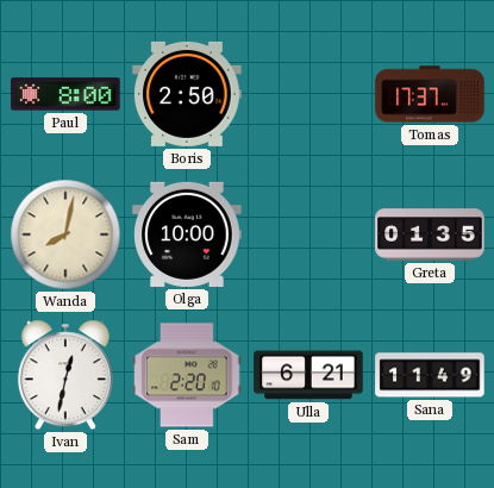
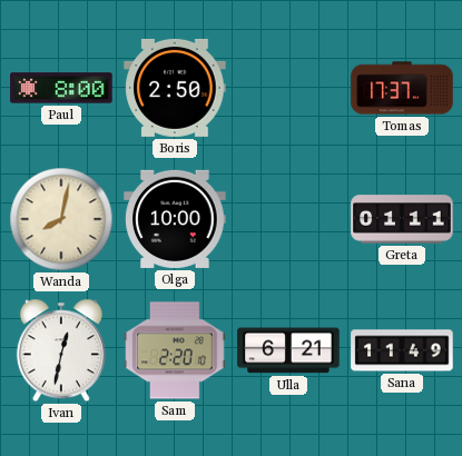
Greta: 01:35 -> 01:11 (402, 219)
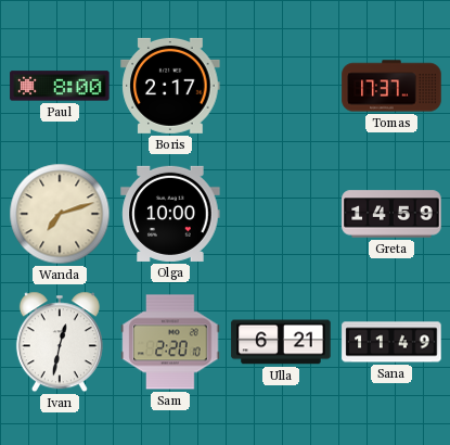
Boris: 2:50 -> 2:17 (170, 86)
Wanda: 8:02 -> 7:12 (60, 214)
Greta: 01:11 -> 14:59 (391, 214)
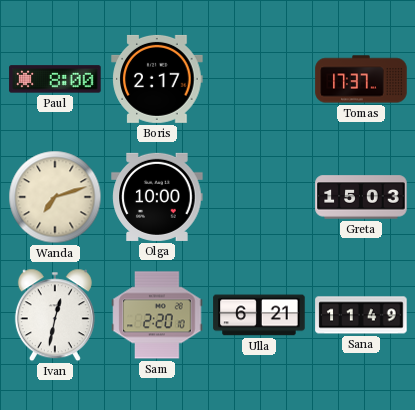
Greta: 14:59 -> 15:03 (361, 197)
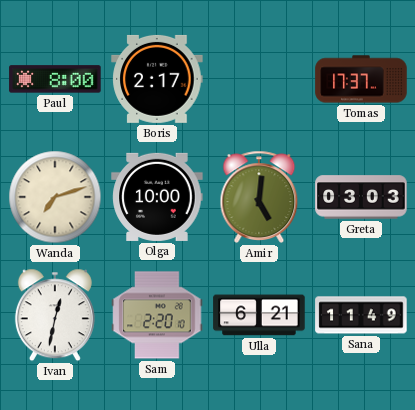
Amir: none -> 5:01 (259, 197)
Greta: 15:03 -> 03:03 (361, 197)
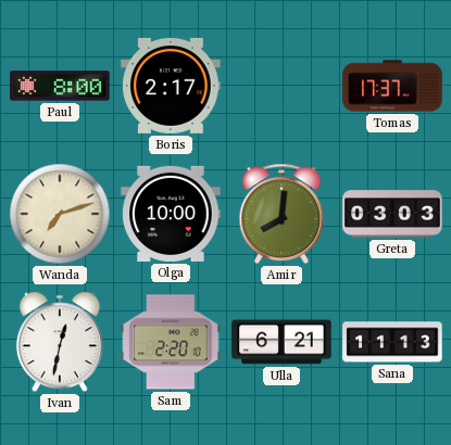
Amir: 5:01 -> 8:01 (281, 214)
Sana: 11:49 -> 11:13 (392, 342)
